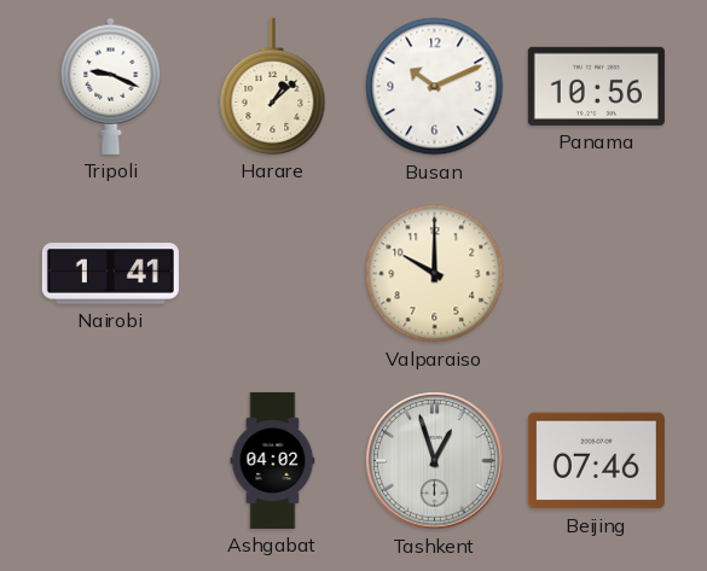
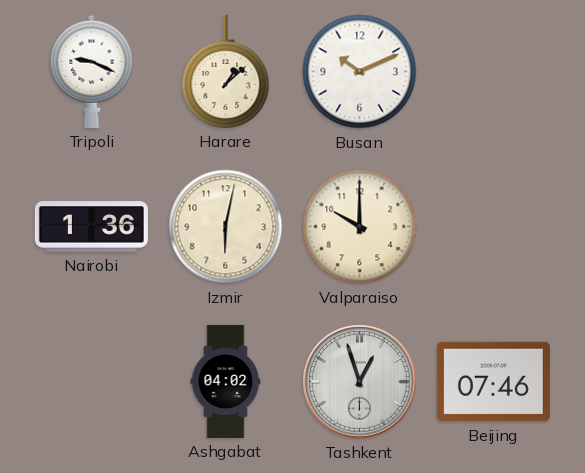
Panama: 10:56 -> none (596, 86)
Nairobi: 1:41 -> 1:36 (91, 227)
Izmir: none -> 6:02 (226, 227)
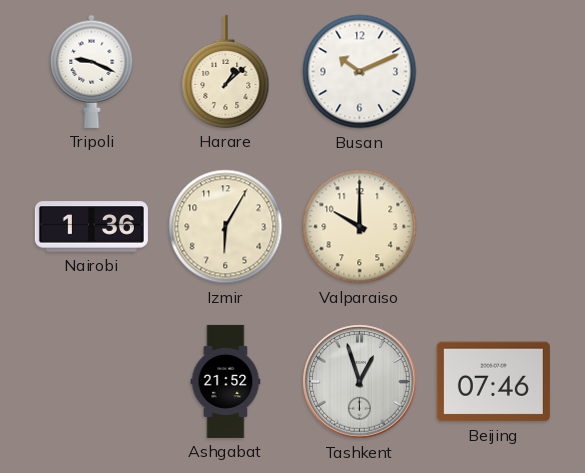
Izmir: 6:02 -> 6:05 (226, 227)
Ashgabat: 04:02 -> 21:52 (226, 381)
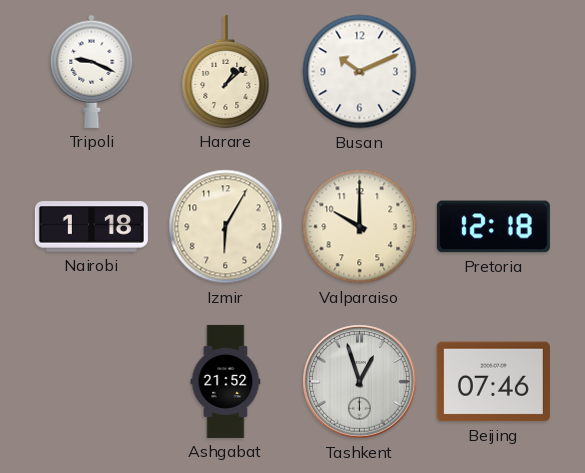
Nairobi: 1:36 -> 1:18 (91, 227)
Pretoria: none -> 12:18 (493, 227)
